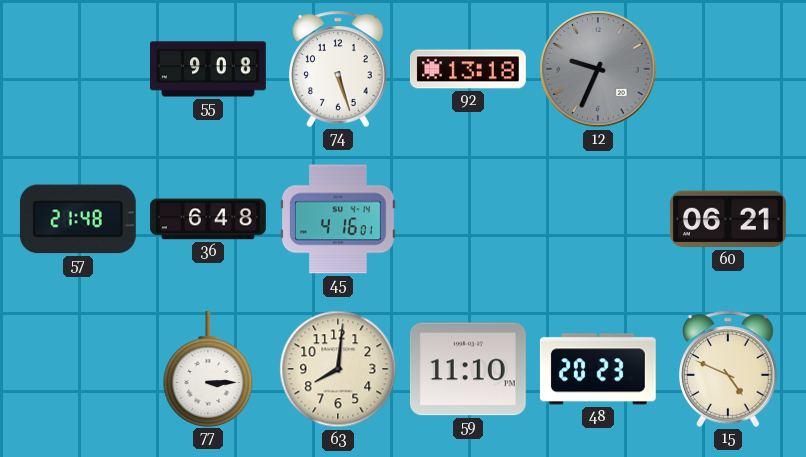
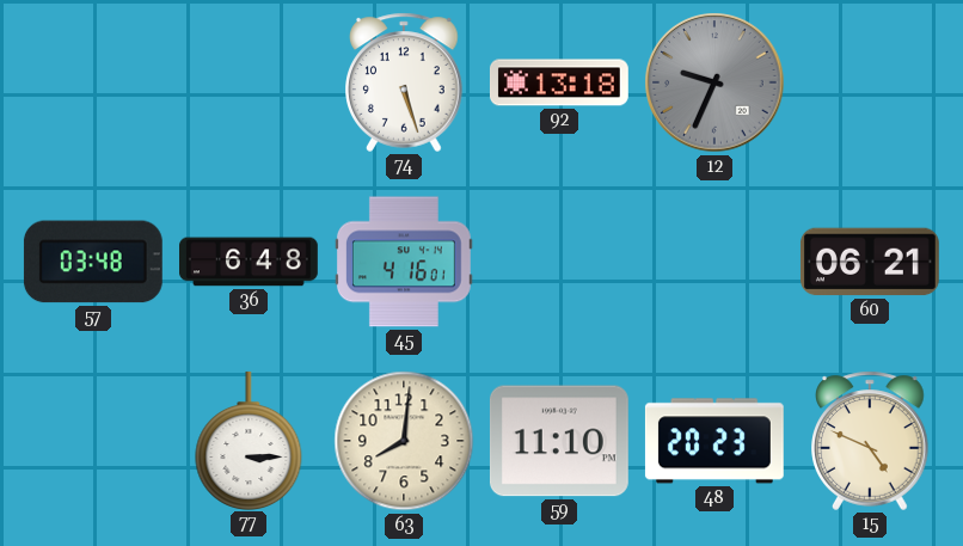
55: 9:08 -> none (209, 69)
57: 21:48 -> 03:48 (93, 262)
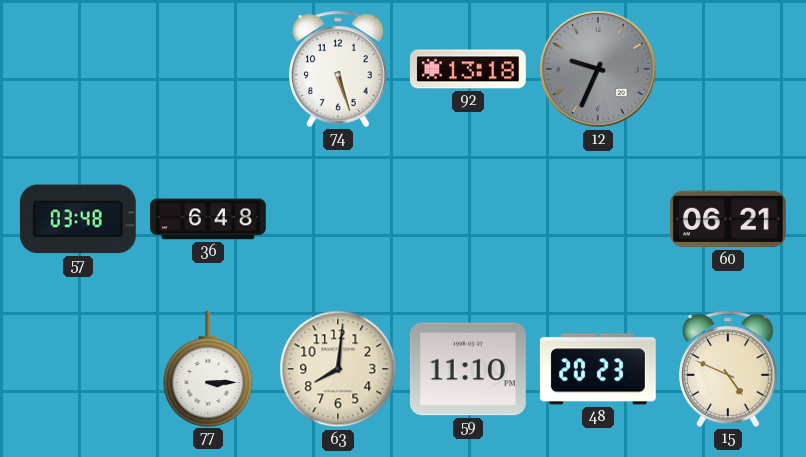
45: 4:16 -> none (404, 262)
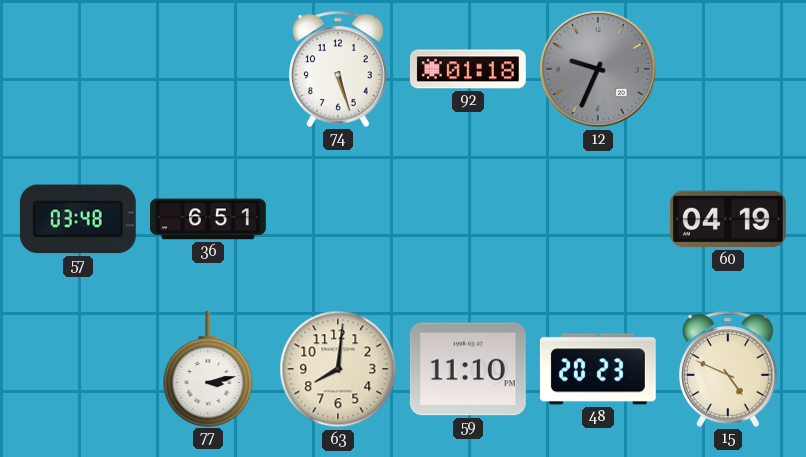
92: 13:18 -> 01:18 (468, 69)
36: 6:48 -> 6:51 (209, 219)
60: 06:21 -> 04:19 (728, 219)
77: 3:15 -> 3:13 (208, 368)
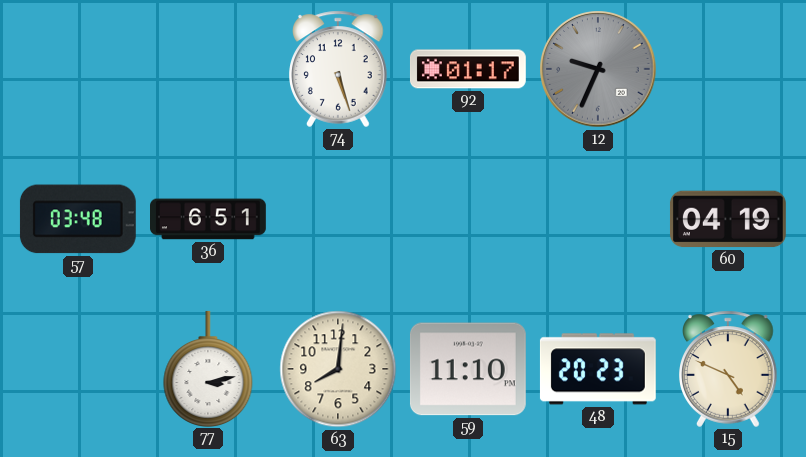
92: 01:18 -> 01:17 (468, 69)
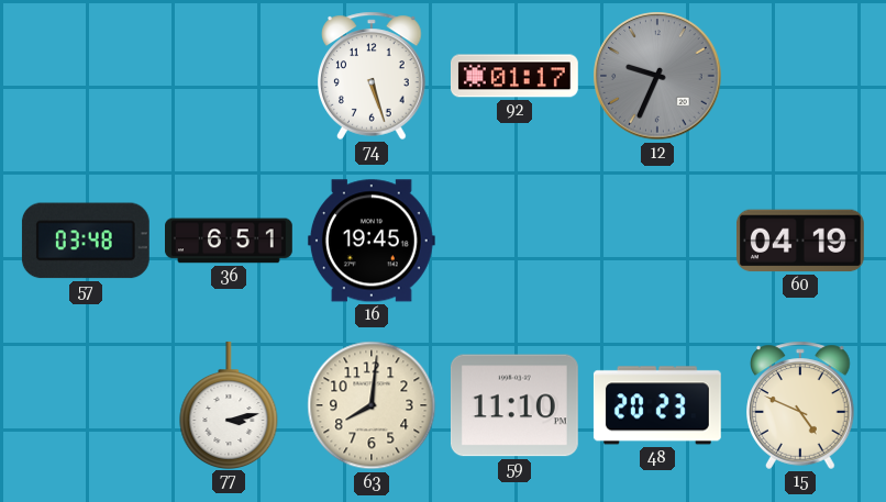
16: none -> 19:45 (372, 241)
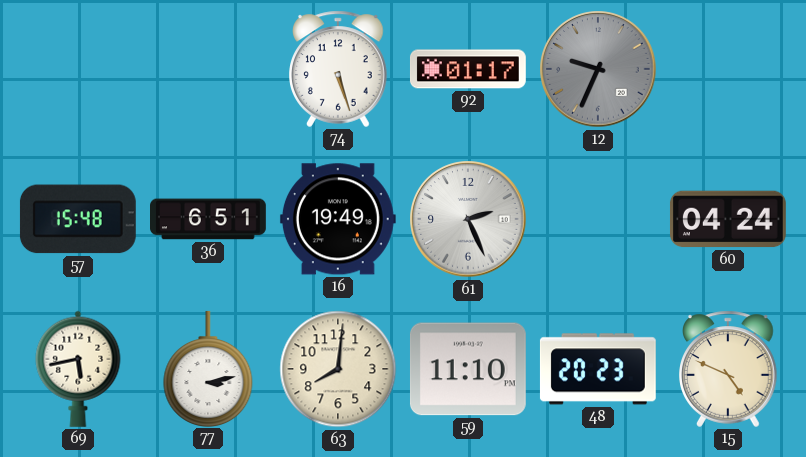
57: 03:48 -> 15:48 (78, 219)
16: 19:45 -> 19:49 (338, 219)
61: none -> 2:26 (468, 219)
60: 04:19 -> 04:24 (728, 219)
69: none -> 5:43 (78, 369)
